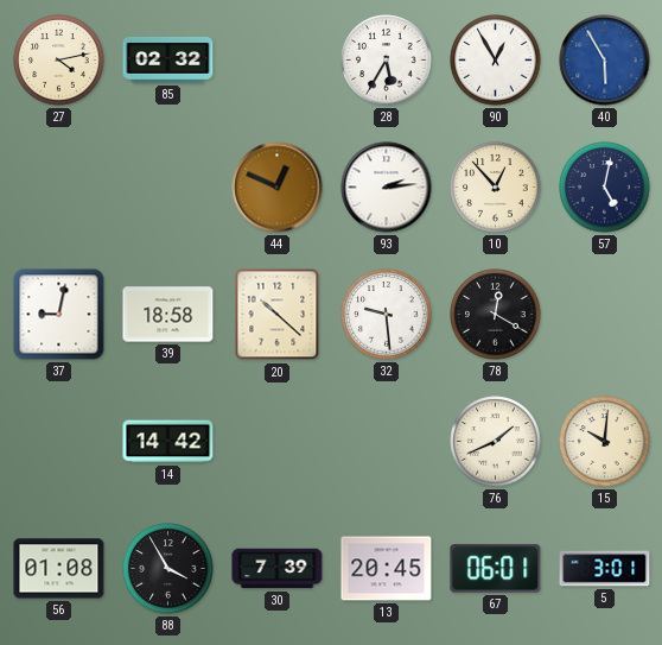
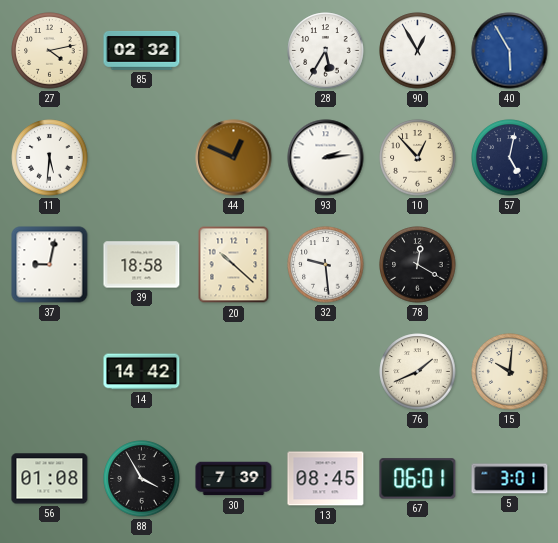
11: none -> 5:31 (50, 158)
13: 20:45 -> 08:45 (326, 479)
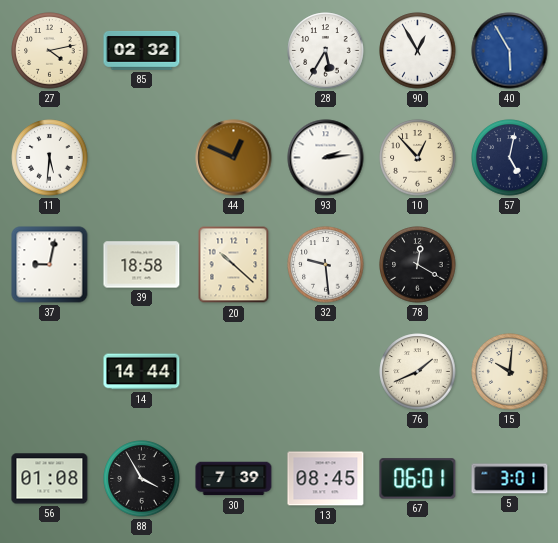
14: 14:42 -> 14:44 (142, 372)
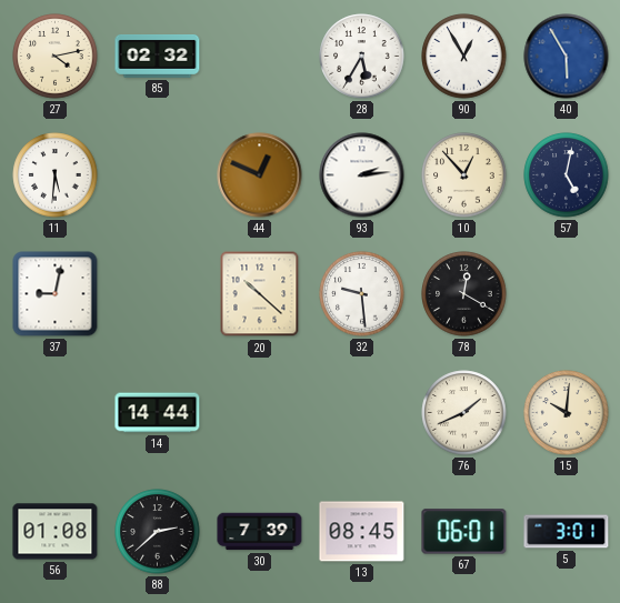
39: 18:58 -> none (142, 265)
88: 3:55 -> 2:38 (158, 532)
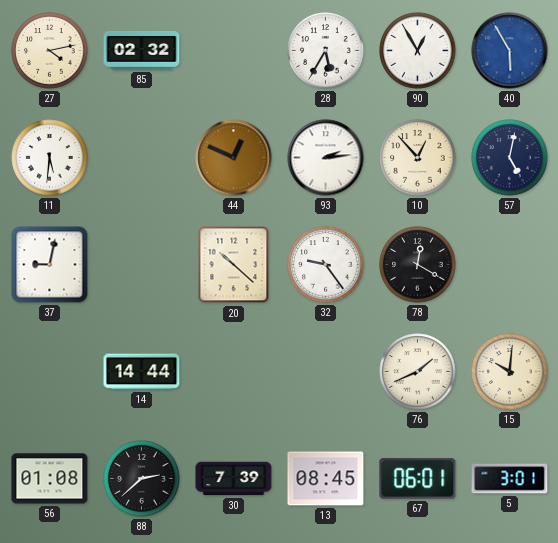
32: 9:29 -> 9:24 (326, 265)
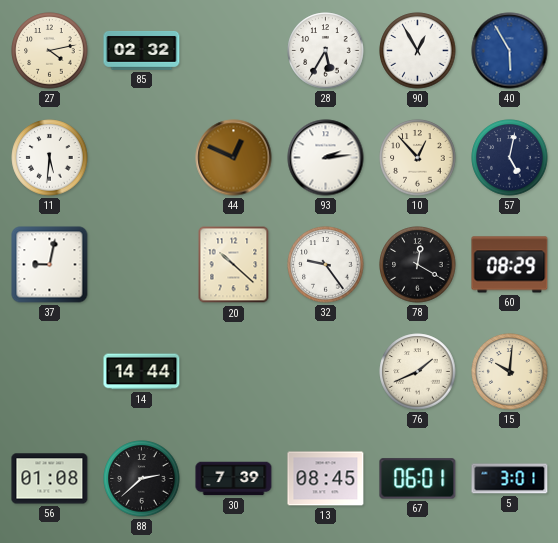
60: none -> 08:29 (510, 265)
